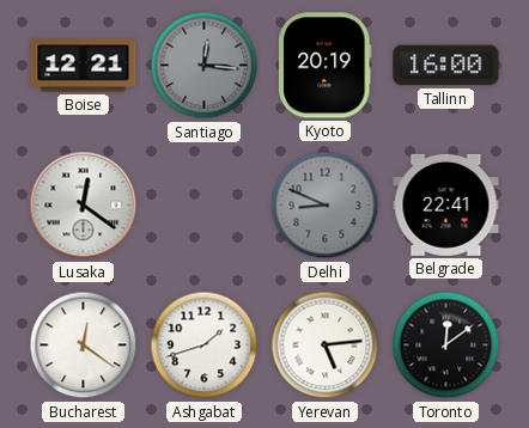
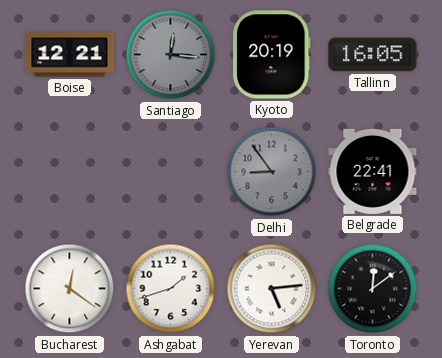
Tallinn: 16:00 -> 16:05 (373, 55)
Lusaka: 12:21 -> none (84, 206)
Delhi: 8:49 -> 8:54 (272, 172)
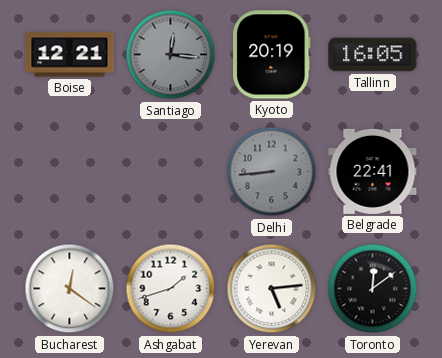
Delhi: 8:54 -> 8:44 (272, 172)
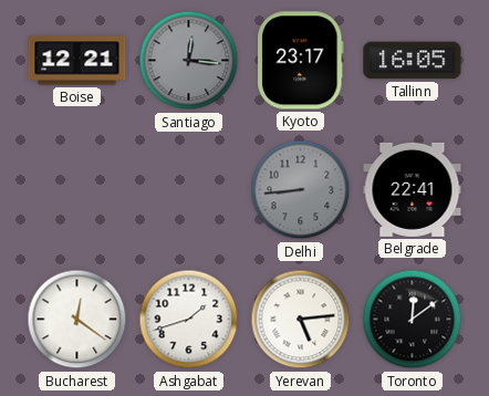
Kyoto: 20:19 -> 23:17 (301, 61)
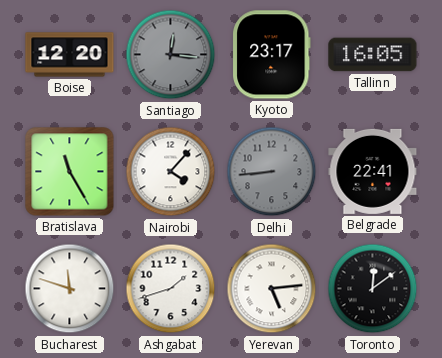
Boise: 12:21 -> 12:20 (70, 55)
Bratislava: none -> 11:25 (70, 172)
Nairobi: none -> 4:07 (171, 172)
Bucharest: 12:21 -> 11:48 (70, 289)
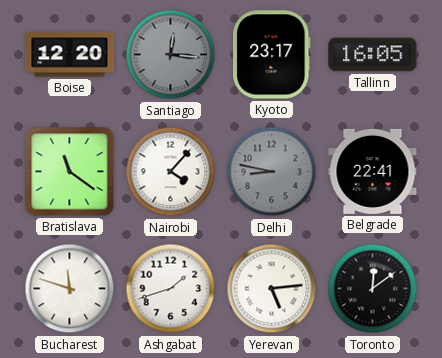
Bratislava: 11:25 -> 11:21 (70, 172)
Delhi: 8:44 -> 8:47 (272, 172)
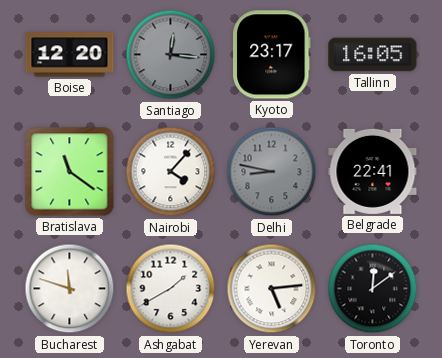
Ashgabat: 1:42 -> 1:40 (171, 289)
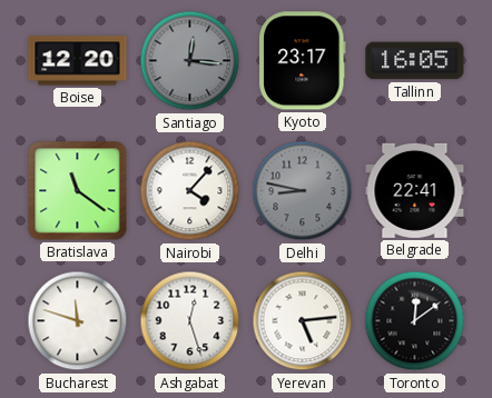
Ashgabat: 1:40 -> 12:27 (190, 321)
